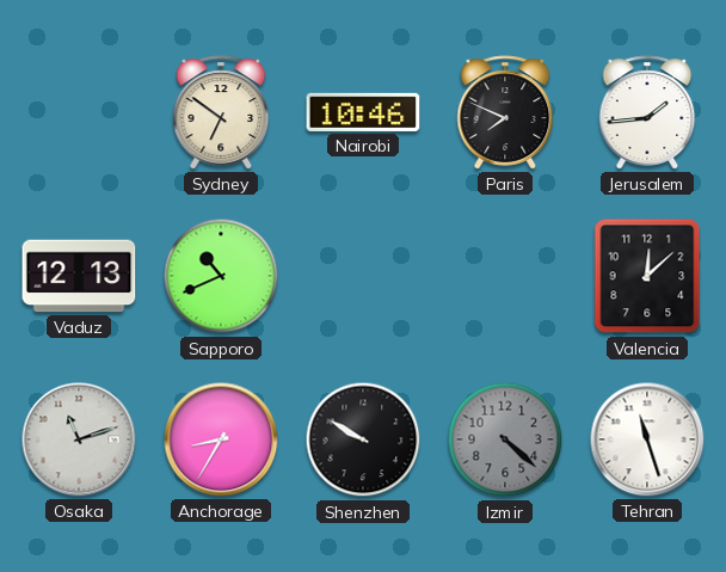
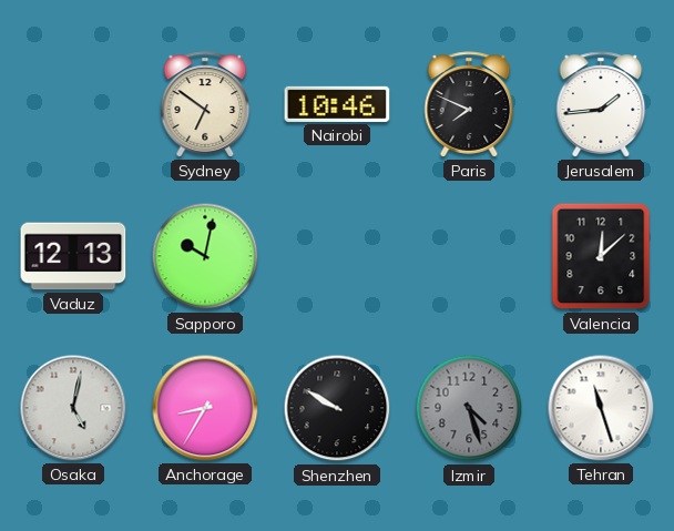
Sapporo: 10:41 -> 10:02 (205, 256)
Osaka: 11:12 -> 5:02 (73, 408)
Izmir: 4:22 -> 4:27 (469, 408)
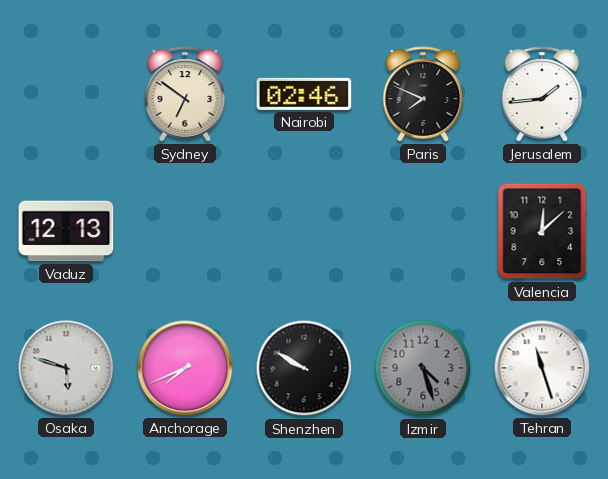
Nairobi: 10:46 -> 02:46 (304, 94)
Sapporo: 10:02 -> none (205, 256)
Osaka: 5:02 -> 5:48 (66, 368)
Anchorage: 8:35 -> 7:41 (185, 368)
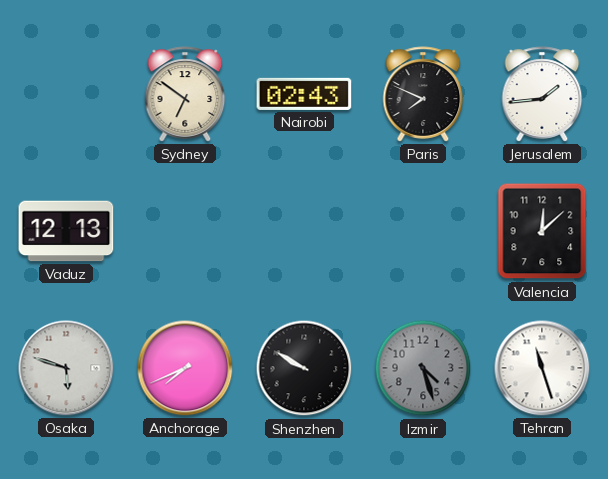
Nairobi: 02:46 -> 02:43 (304, 94)
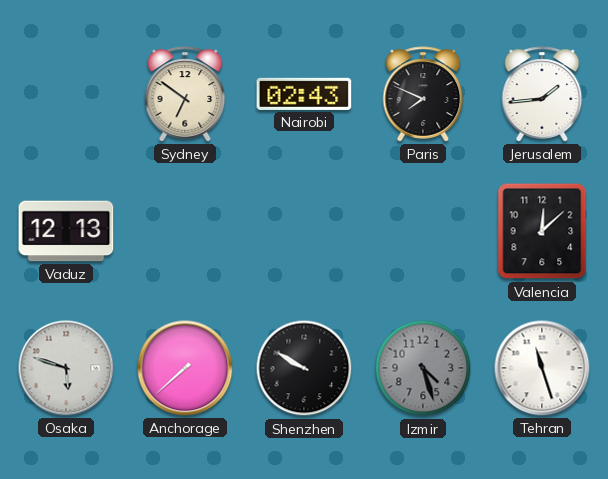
Anchorage: 7:41 -> 7:38 (185, 368)
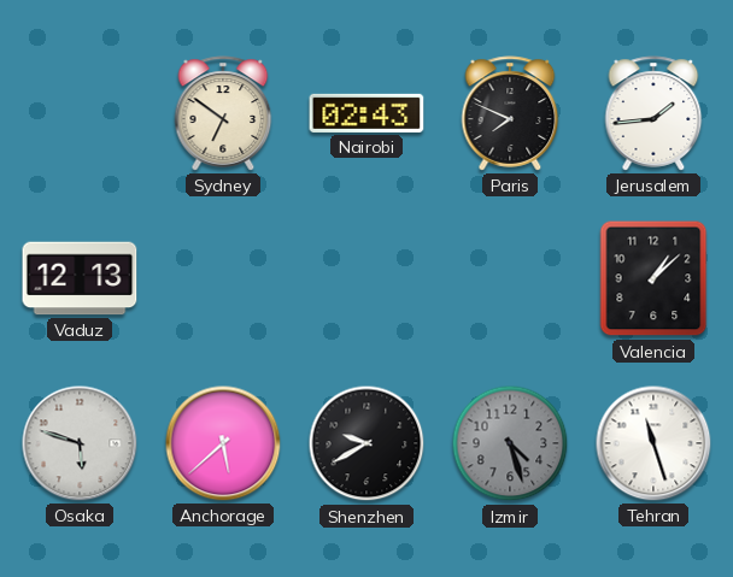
Valencia: 12:08 -> 1:08 (653, 278)
Anchorage: 7:38 -> 5:38 (223, 443)
Shenzhen: 9:50 -> 9:40 (366, 443)
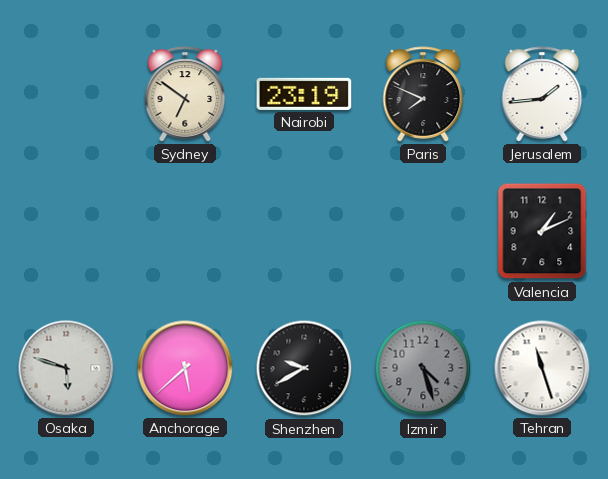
Nairobi: 02:43 -> 23:19 (304, 94)
Vaduz: 12:13 -> none (80, 278)
Valencia: 1:08 -> 1:11 (542, 231)
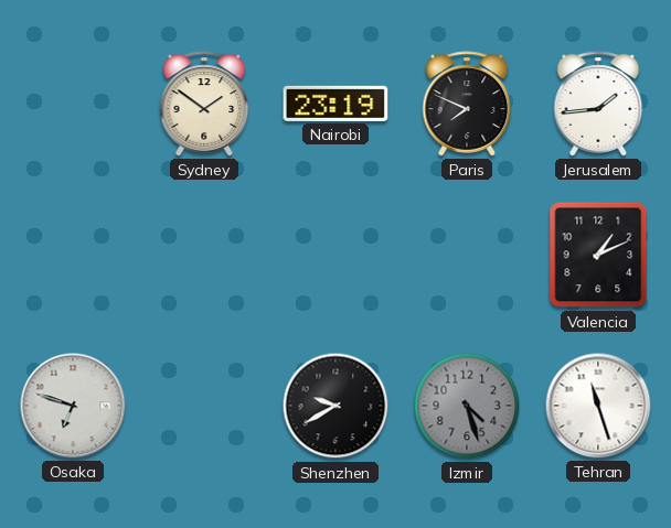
Sydney: 6:51 -> 1:51 (204, 104)
Osaka: 5:48 -> 6:48 (73, 406)
Anchorage: 5:38 -> none (185, 368)
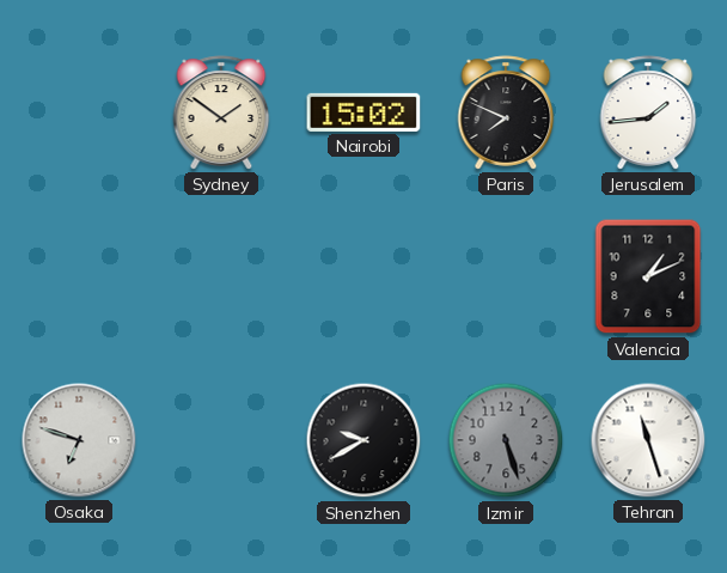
Nairobi: 23:19 -> 15:02 (363, 112)
Izmir: 4:27 -> 5:27 (506, 440)
